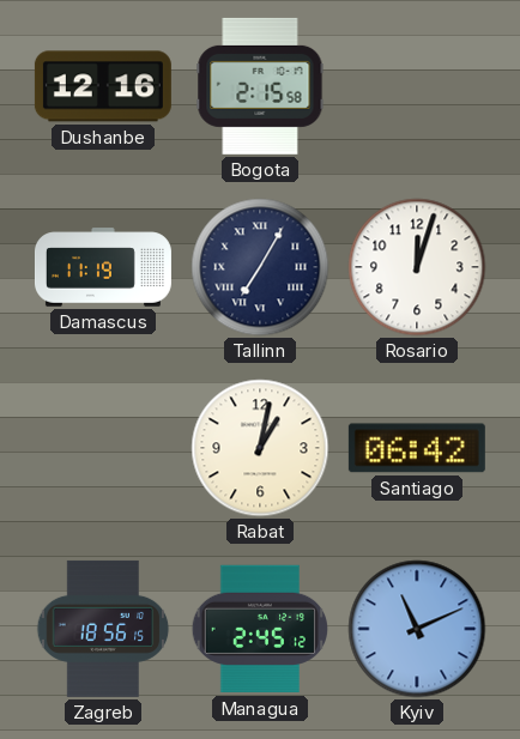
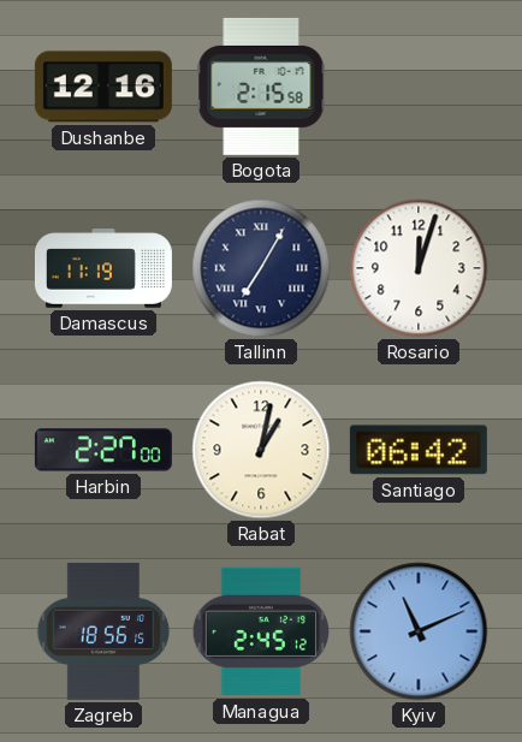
Harbin: none -> 2:27 (103, 450)
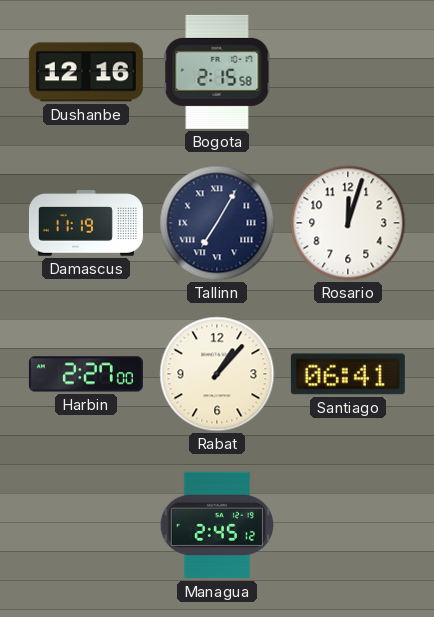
Rabat: 1:02 -> 1:07 (217, 374)
Santiago: 06:42 -> 06:41 (348, 374)
Zagreb: 18:56 -> none (103, 631)
Kyiv: 11:11 -> none (419, 631)
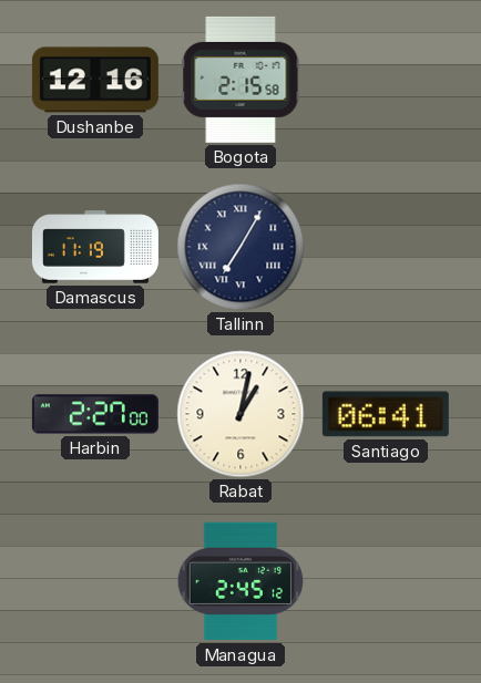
Rosario: 12:03 -> none (348, 223)
Rabat: 1:07 -> 1:02 (240, 414)
